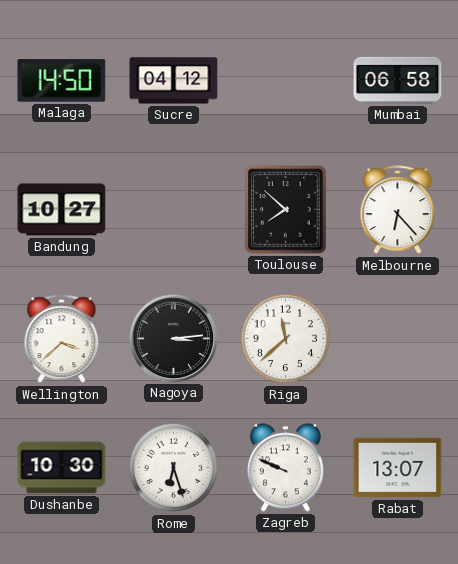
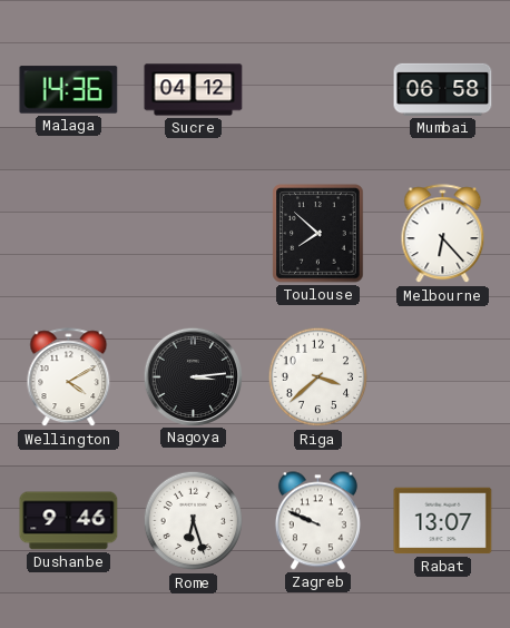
Malaga: 14:50 -> 14:36 (69, 90)
Bandung: 10:27 -> none (62, 210)
Wellington: 3:38 -> 4:10 (69, 377)
Riga: 11:38 -> 3:38 (318, 377)
Dushanbe: 10:30 -> 9:46 (69, 521)
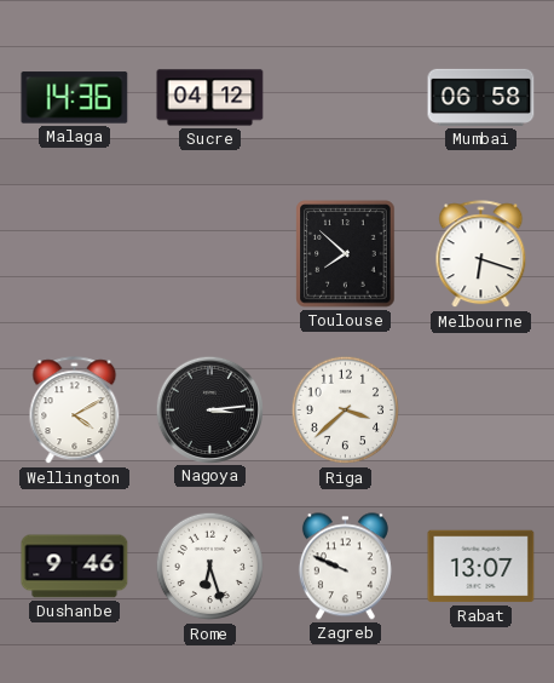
Melbourne: 6:23 -> 6:18 (481, 254)
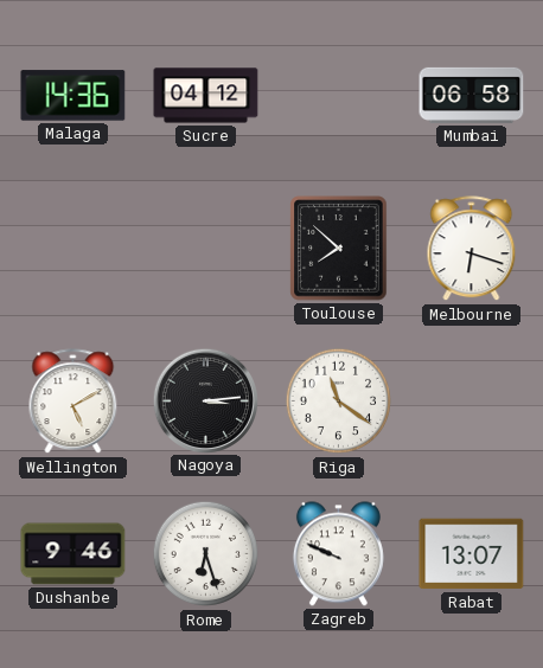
Wellington: 4:10 -> 5:10 (74, 402)
Riga: 3:38 -> 11:21 (339, 402)
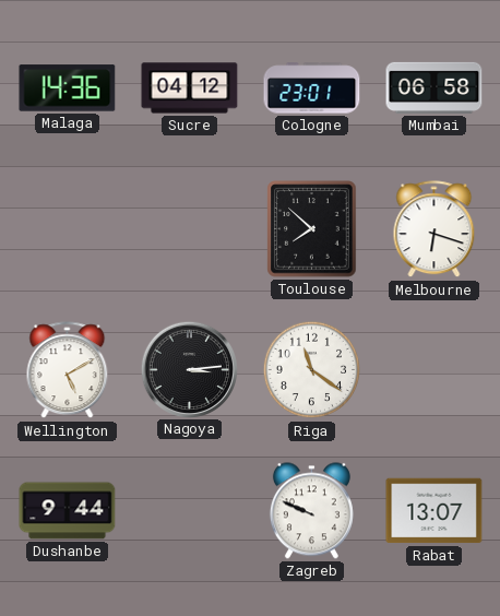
Cologne: none -> 23:01 (312, 88)
Dushanbe: 9:46 -> 9:44 (68, 511)
Rome: 6:27 -> none (206, 554)
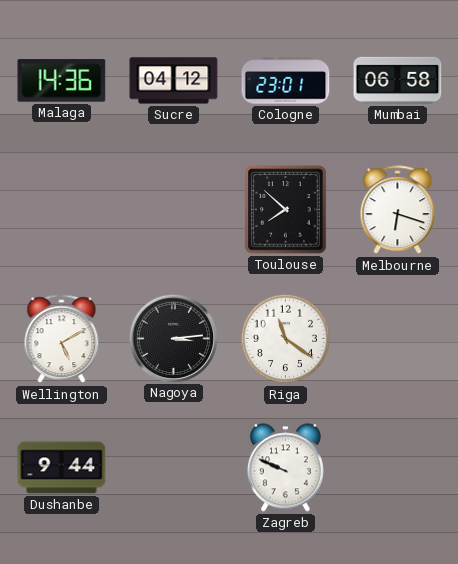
Rabat: 13:07 -> none (434, 511)
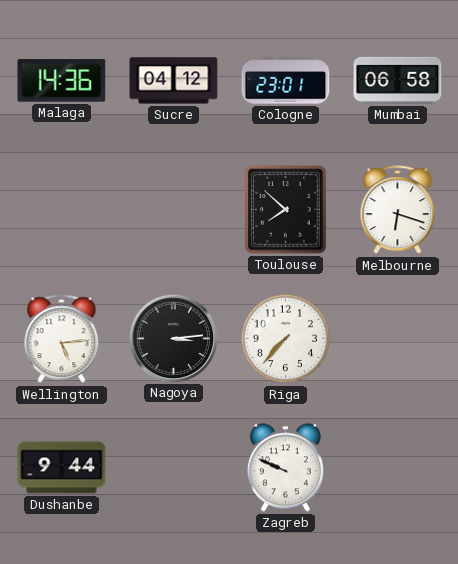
Wellington: 5:10 -> 5:14 (62, 339)
Riga: 11:21 -> 7:37 (286, 339)
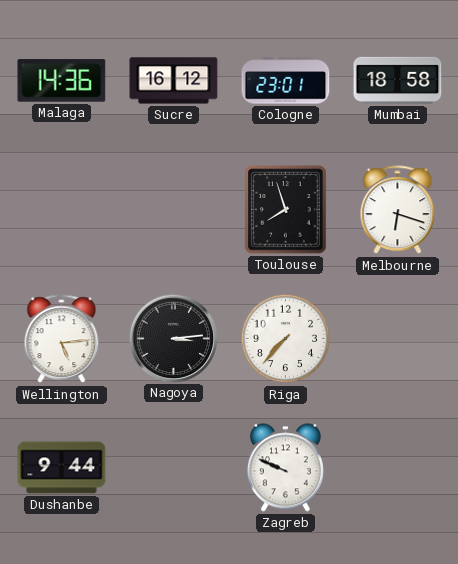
Sucre: 04:12 -> 16:12 (174, 81)
Mumbai: 06:58 -> 18:58 (398, 80)
Toulouse: 7:52 -> 7:57 (286, 210)
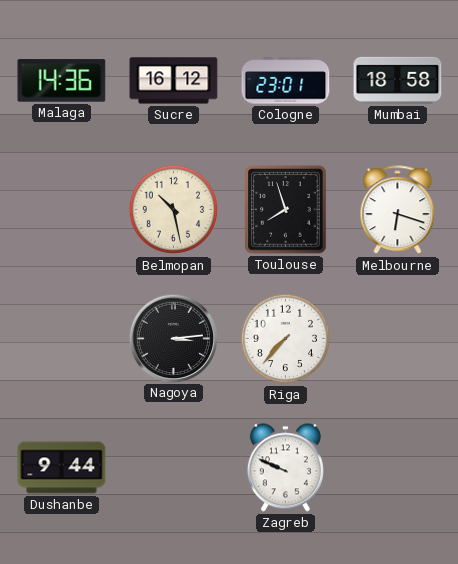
Belmopan: none -> 10:28 (174, 210)
Wellington: 5:14 -> none (62, 339)
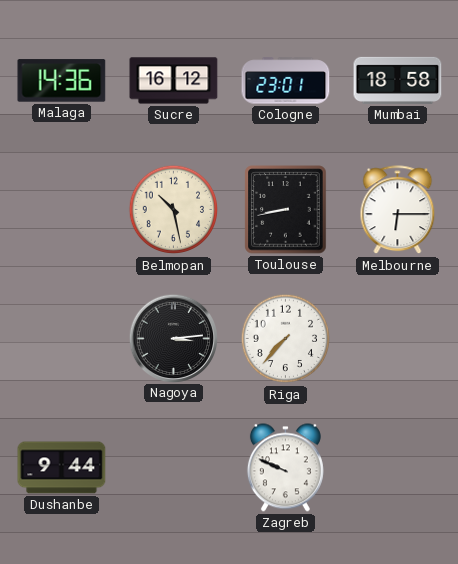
Toulouse: 7:57 -> 8:43 (286, 210)
Melbourne: 6:18 -> 6:15 (398, 210)
